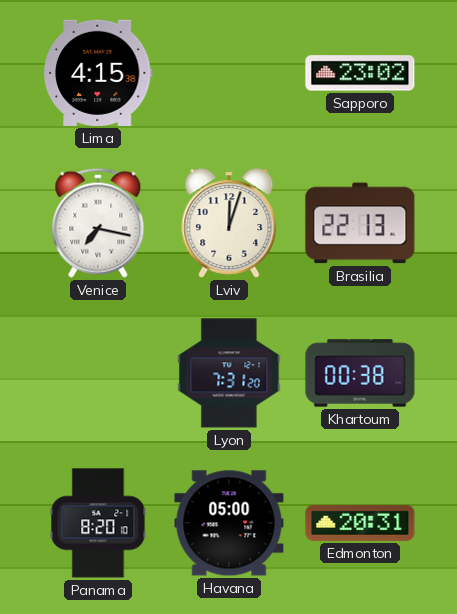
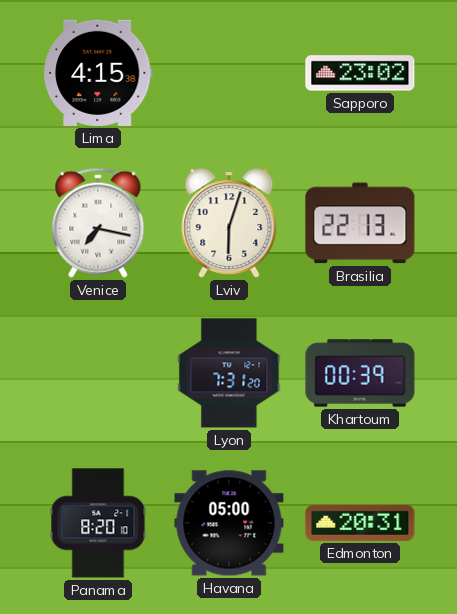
Lviv: 12:03 -> 6:03 (229, 223)
Khartoum: 00:38 -> 00:39 (360, 373)
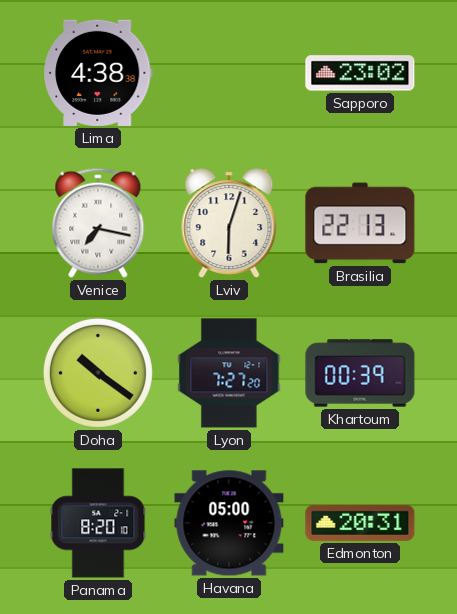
Lima: 4:15 -> 4:38 (99, 73)
Doha: none -> 10:21 (98, 373)
Lyon: 7:31 -> 7:27 (229, 373)
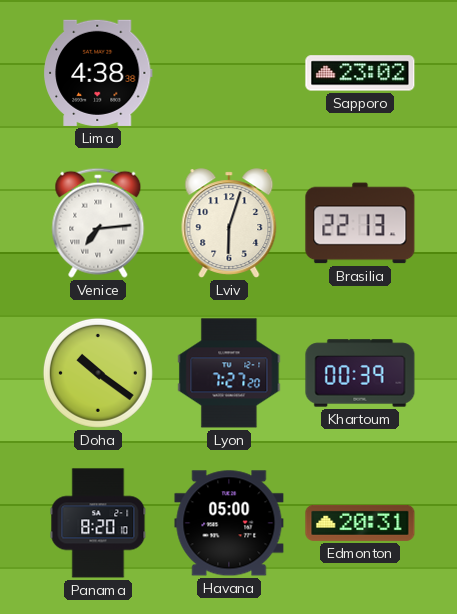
Venice: 7:17 -> 7:14 (98, 223)
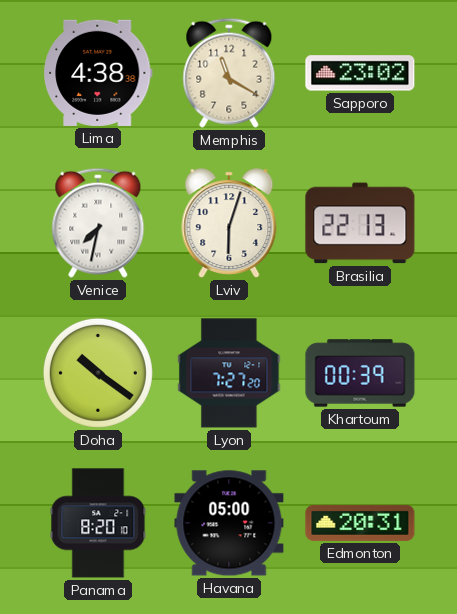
Memphis: none -> 11:20 (229, 73)
Venice: 7:14 -> 7:32 (98, 223)
